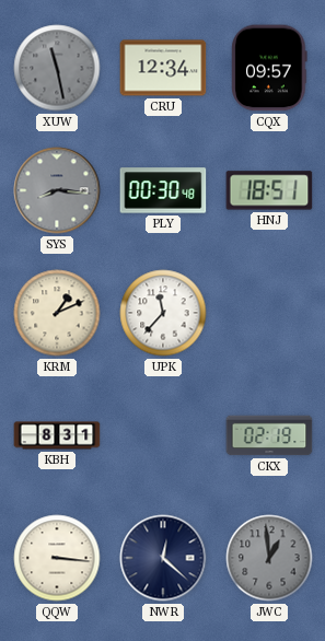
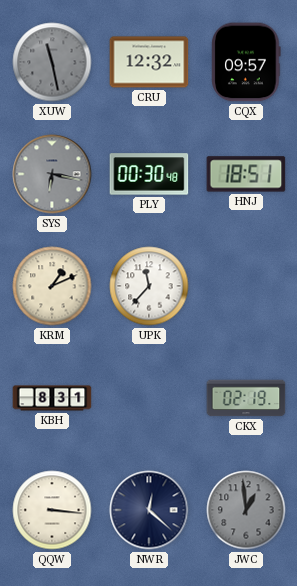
CRU: 12:34 -> 12:32 (149, 62)
SYS: 8:16 -> 6:17 (52, 174)
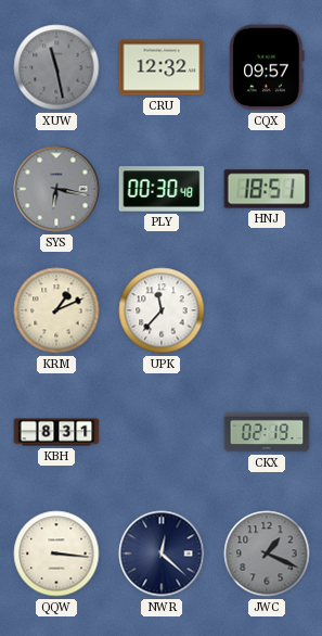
JWC: 12:59 -> 1:19 (267, 554)
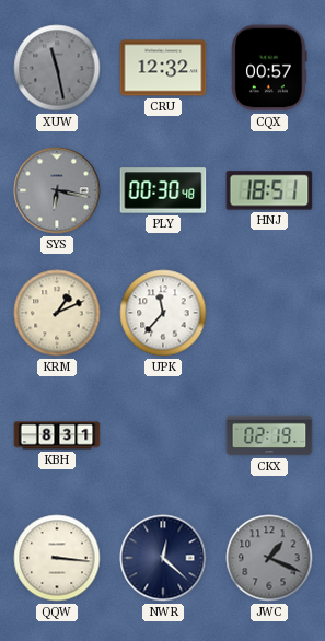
CQX: 09:57 -> 00:57 (269, 68)
